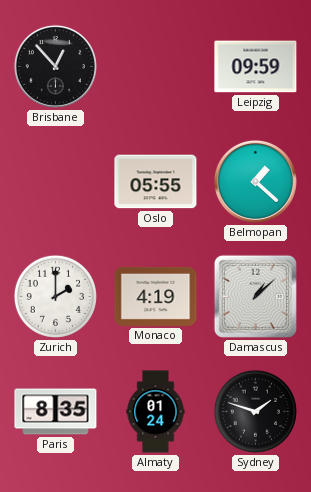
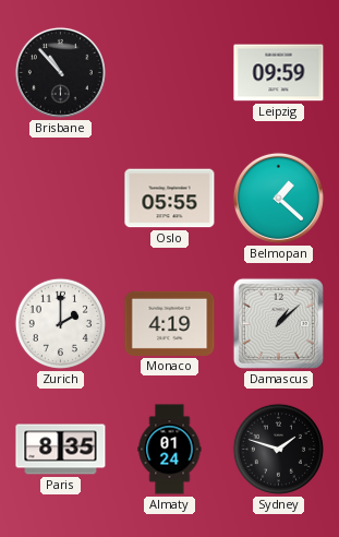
Brisbane: 12:53 -> 10:53 (60, 72)
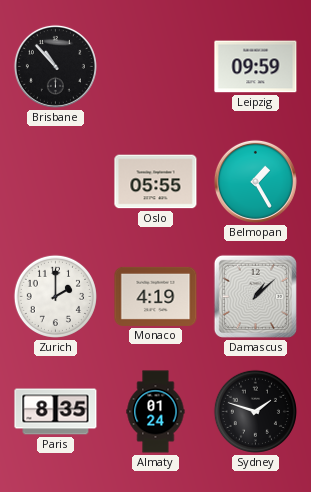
Belmopan: 1:22 -> 1:25 (255, 181)
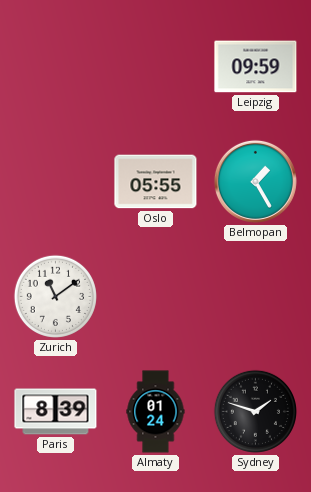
Brisbane: 10:53 -> none (55, 66)
Zurich: 2:00 -> 11:09 (55, 296)
Monaco: 4:19 -> none (156, 296)
Damascus: 1:08 -> none (255, 296)
Paris: 8:35 -> 8:39 (56, 412)
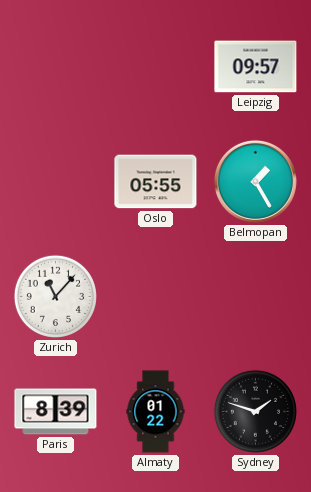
Leipzig: 09:59 -> 09:57 (256, 67)
Zurich: 11:09 -> 11:07 (55, 296)
Almaty: 01:24 -> 01:22 (156, 412)
